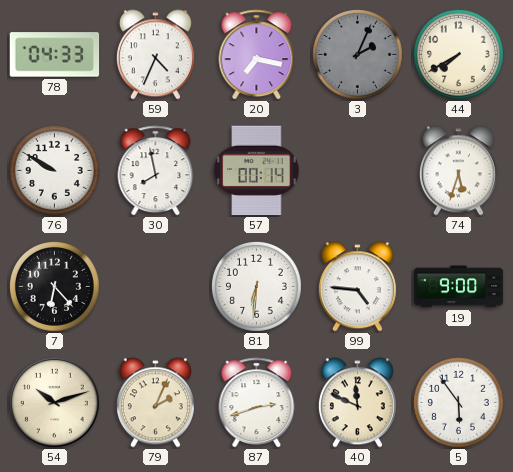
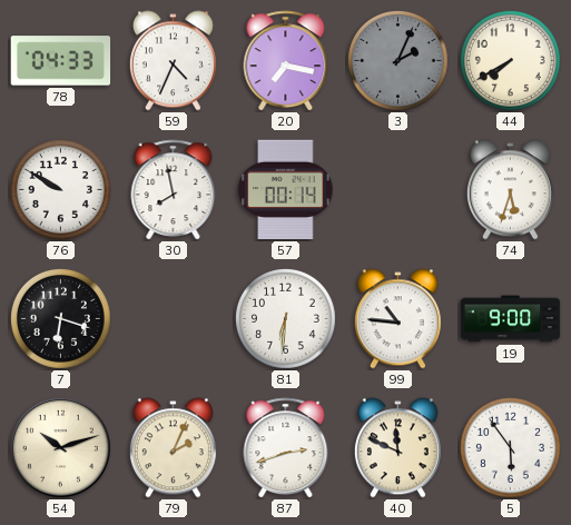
7: 6:23 -> 6:18 (60, 318)
99: 4:46 -> 10:46 (397, 319)
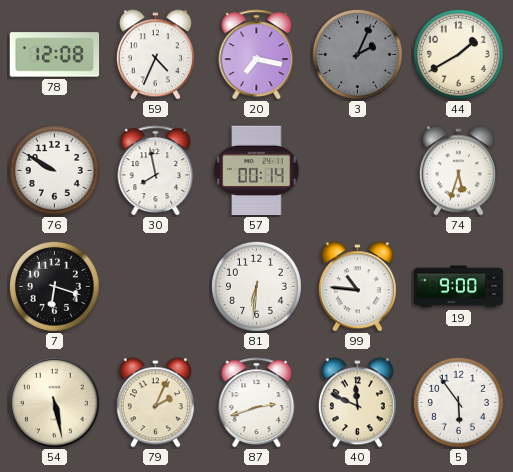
78: 04:33 -> 12:08 (55, 55)
44: 7:40 -> 1:40 (458, 54)
54: 10:12 -> 5:28 (54, 402)
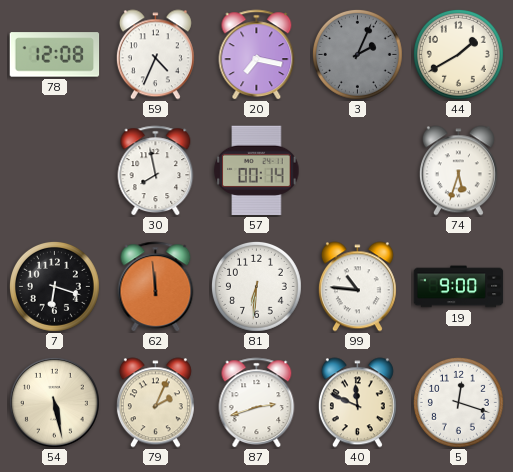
76: 9:50 -> none (54, 170)
62: none -> 11:59 (156, 287)
5: 5:54 -> 12:18 (458, 402)
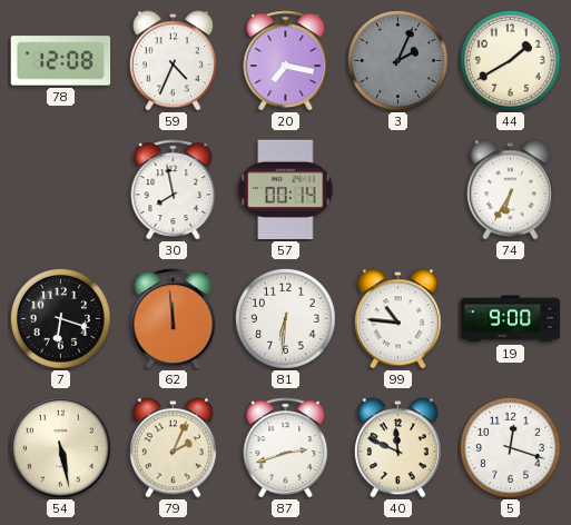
74: 5:33 -> 6:35 (510, 190)
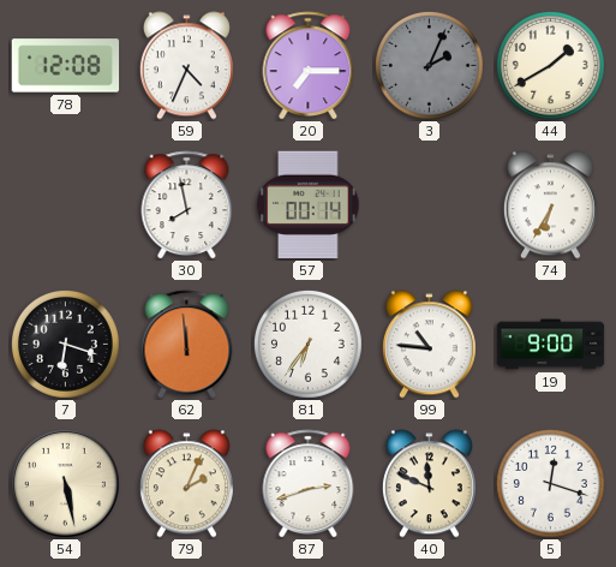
20: 7:17 -> 7:15 (309, 66)
81: 6:31 -> 6:36 (307, 344)
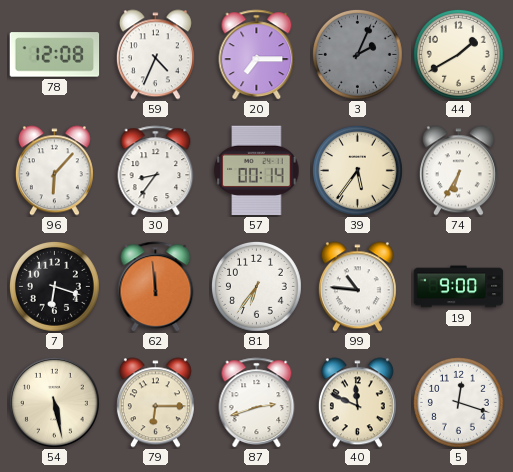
96: none -> 6:07 (54, 171)
30: 7:58 -> 8:36 (156, 171)
39: none -> 5:36 (357, 170)
79: 2:04 -> 6:15 (155, 403)
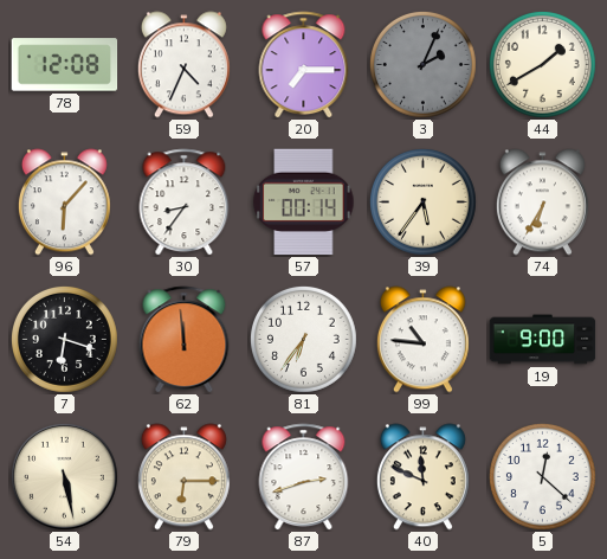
5: 12:18 -> 12:22 (542, 476)
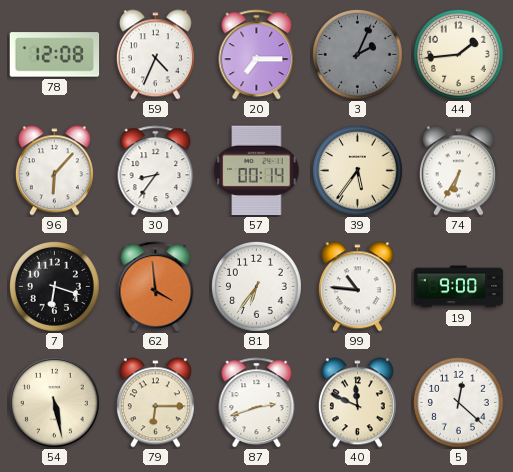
44: 1:40 -> 1:44 (458, 54)
62: 11:59 -> 3:59 (156, 287)
